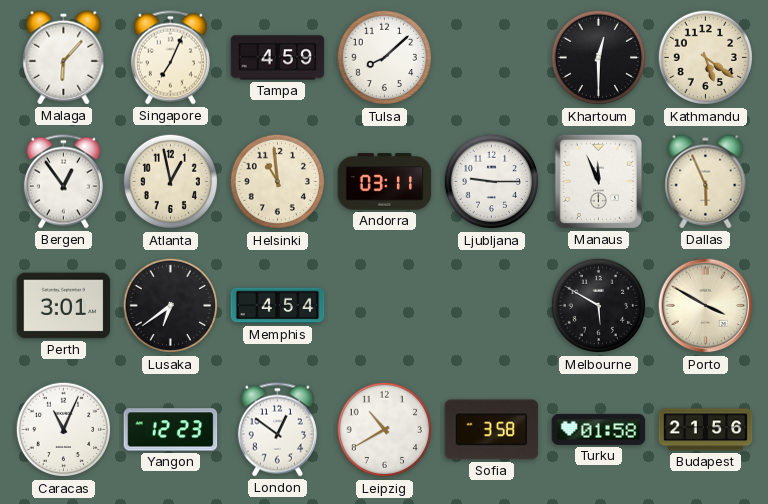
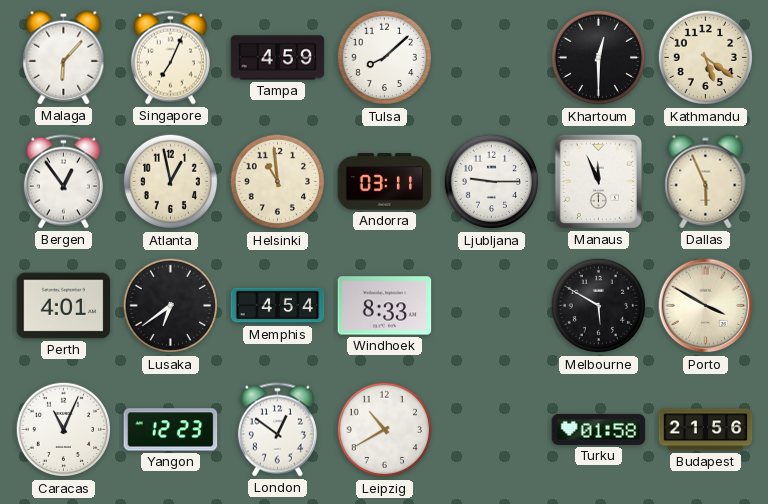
Perth: 3:01 -> 4:01 (64, 306)
Windhoek: none -> 8:33 (385, 306)
Sofia: 3:58 -> none (492, 430)
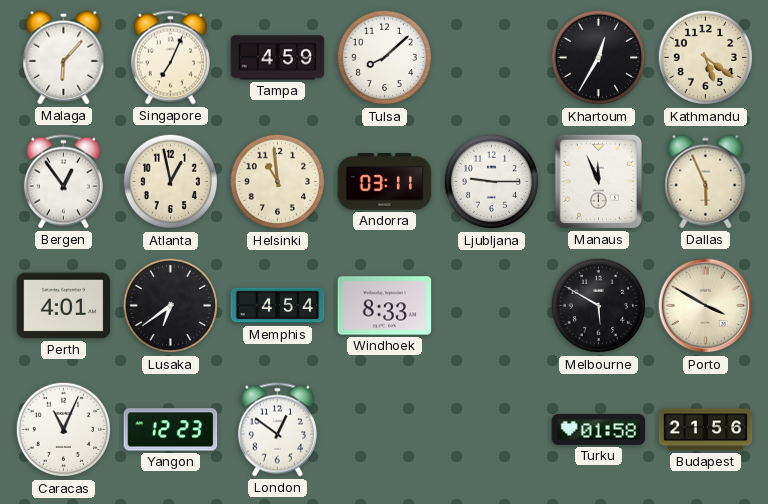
Khartoum: 12:30 -> 12:35 (599, 58)
Leipzig: 10:40 -> none (385, 430)
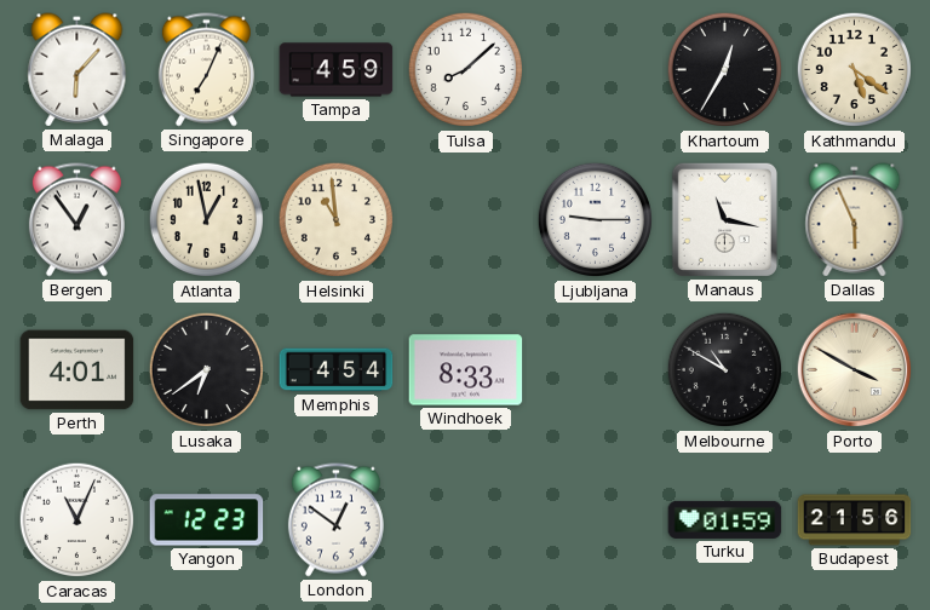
Andorra: 03:11 -> none (385, 182)
Manaus: 11:56 -> 11:17 (724, 219)
Melbourne: 5:50 -> 10:50 (725, 370)
Turku: 01:58 -> 01:59 (725, 519)
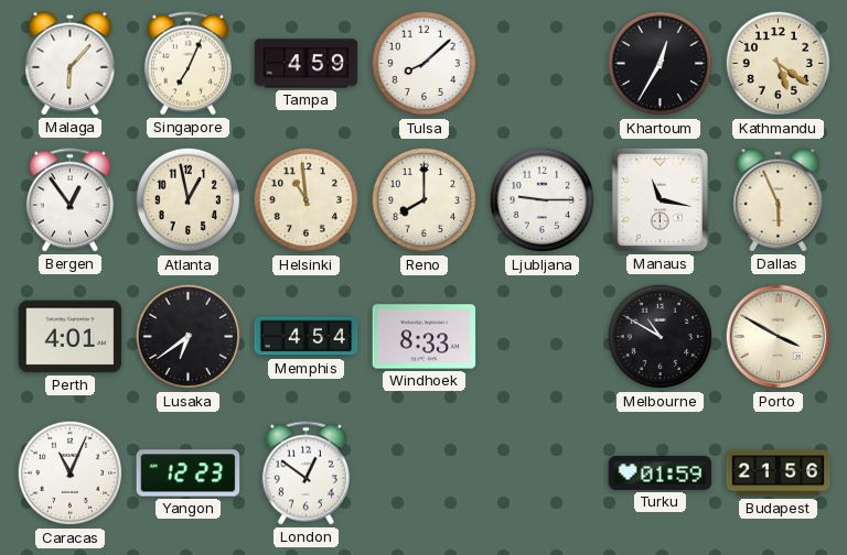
Reno: none -> 8:00 (425, 200)
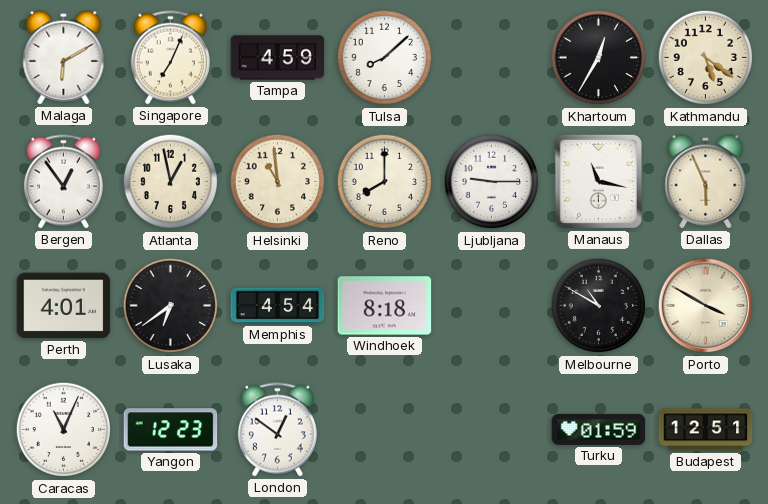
Malaga: 6:07 -> 6:10 (64, 58)
Windhoek: 8:33 -> 8:18 (385, 306)
Budapest: 21:56 -> 12:51 (706, 430)
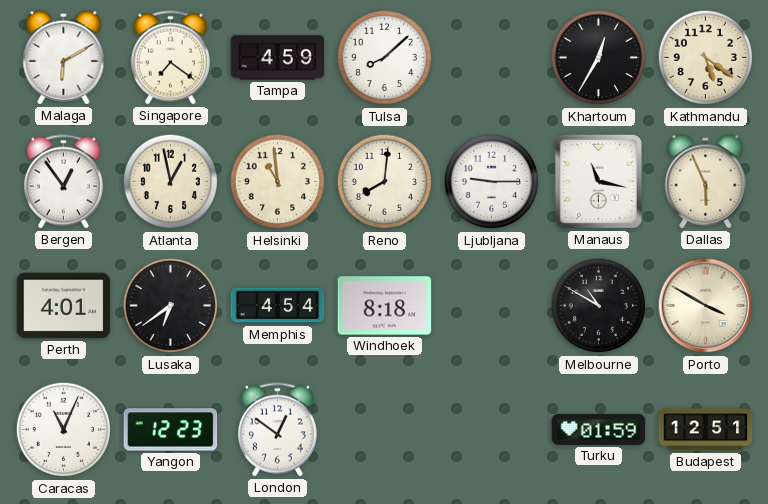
Singapore: 7:04 -> 7:21 (170, 58)
Reno: 8:00 -> 8:01 (385, 182)
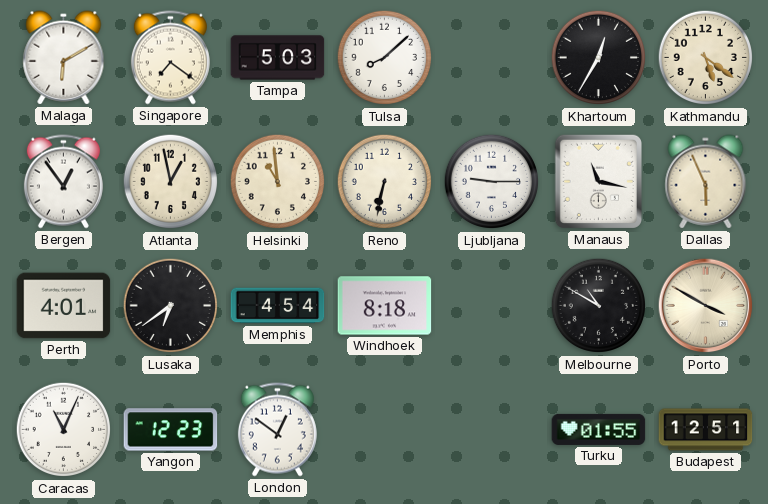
Tampa: 4:59 -> 5:03 (278, 58)
Reno: 8:01 -> 6:32 (385, 182)
Turku: 01:59 -> 01:55 (599, 429)
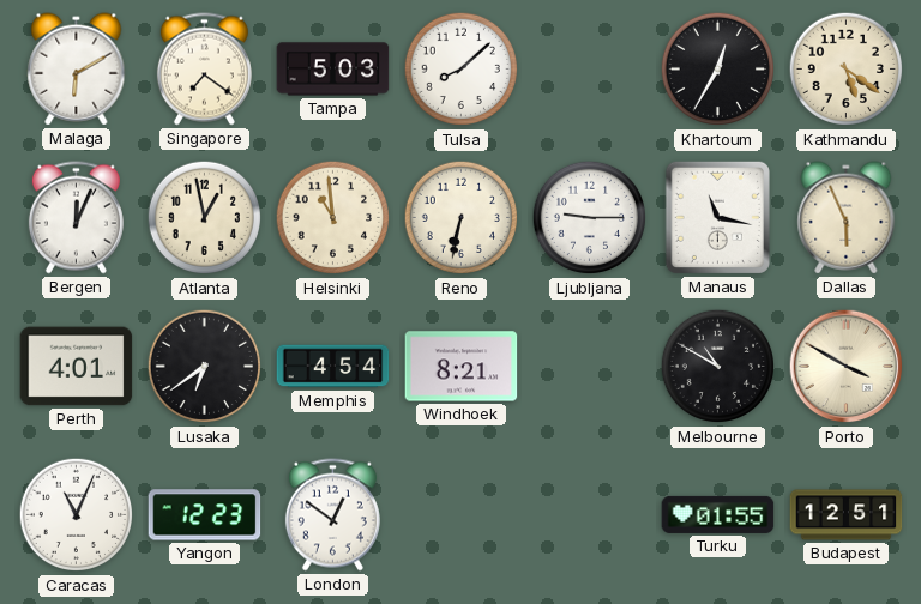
Bergen: 12:54 -> 12:04 (76, 218)
Windhoek: 8:18 -> 8:21 (462, 367)
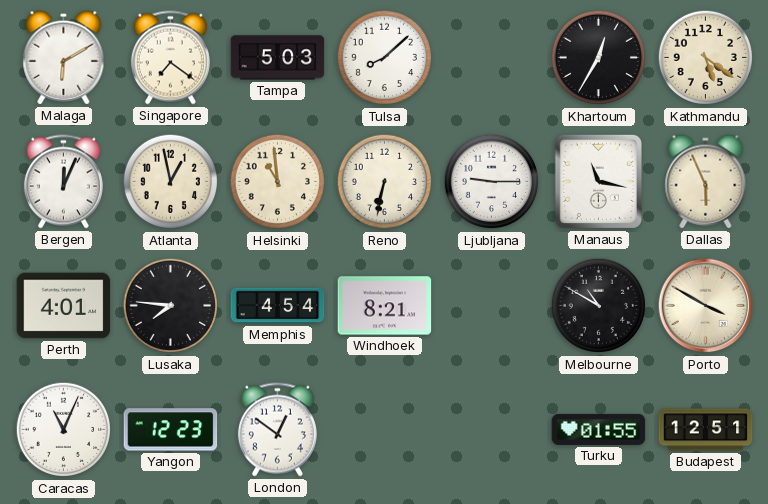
Lusaka: 6:39 -> 7:46 (171, 306)
